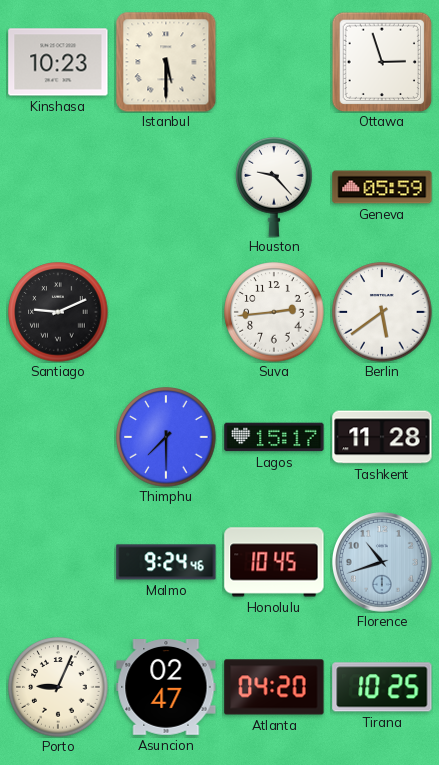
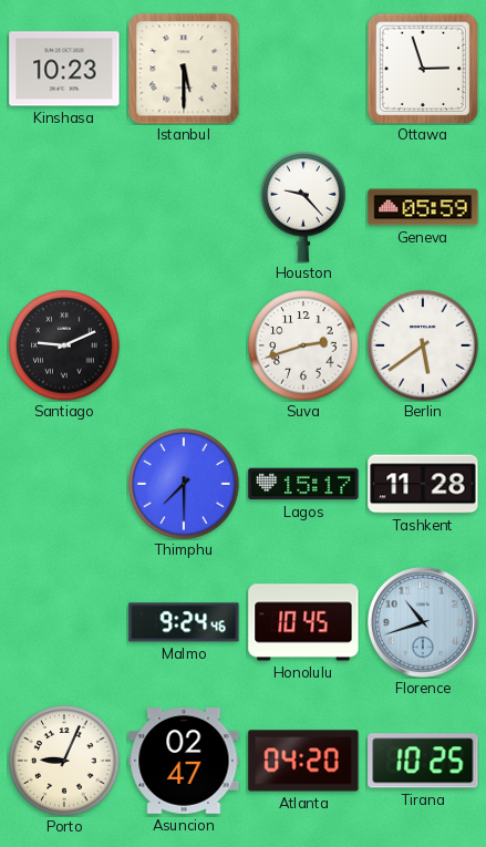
Suva: 2:44 -> 2:42 (303, 345)
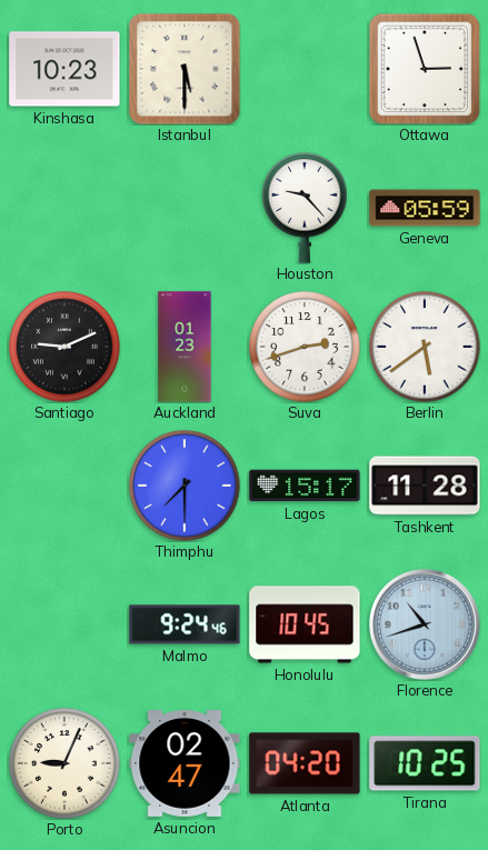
Auckland: none -> 01:23 (185, 347)
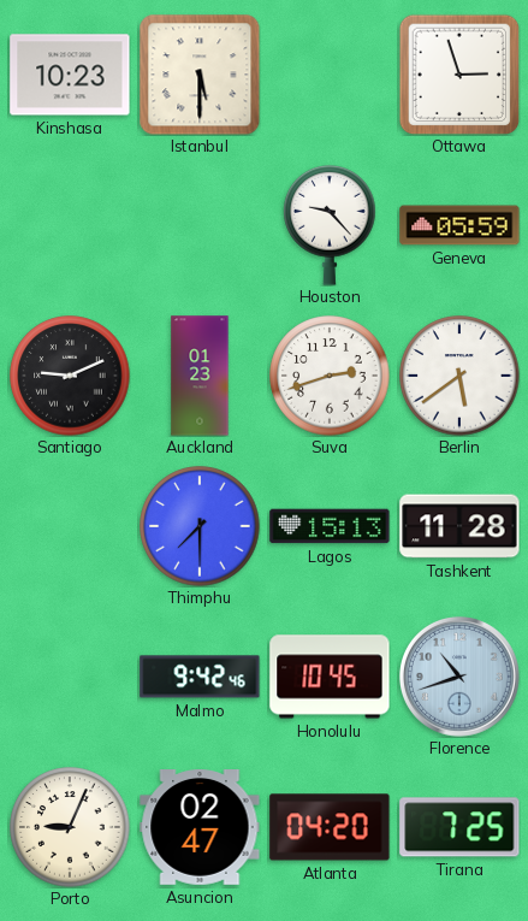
Lagos: 15:17 -> 15:13 (330, 526)
Malmo: 9:24 -> 9:42 (200, 677)
Tirana: 10:25 -> 7:25 (459, 827)
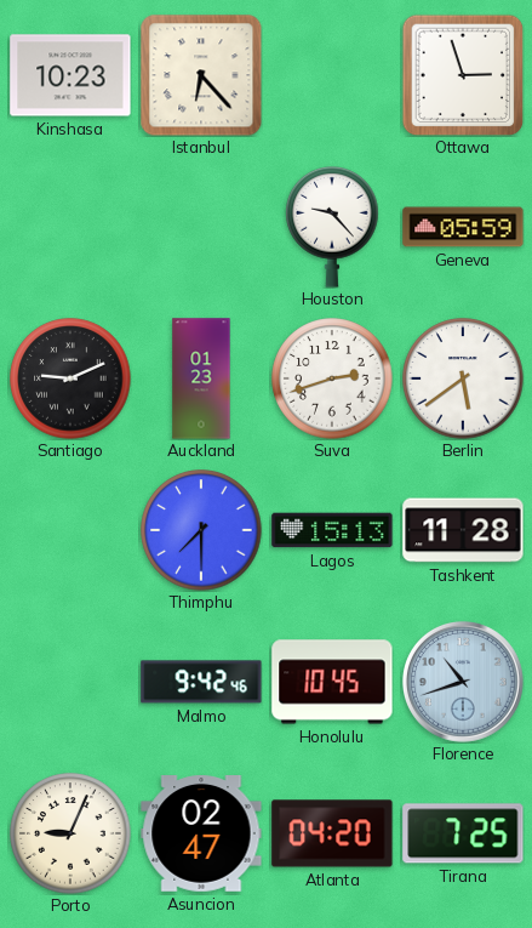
Istanbul: 5:30 -> 6:23 (201, 75)
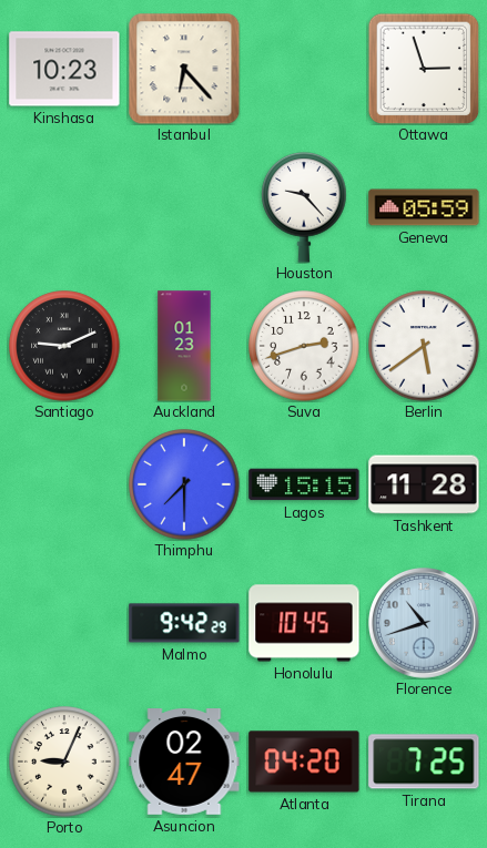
Lagos: 15:13 -> 15:15 (304, 484)
Malmo: 9:42:46 -> 9:42:29 (184, 623)
